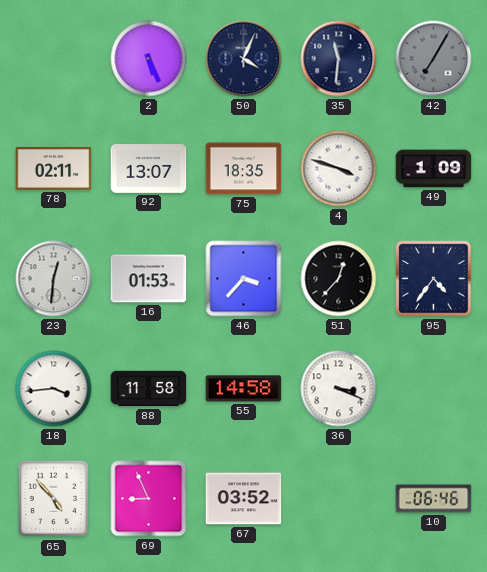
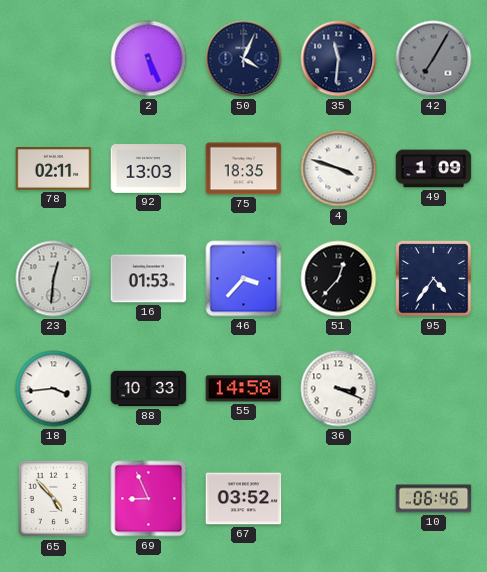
92: 13:07 -> 13:03 (149, 169)
88: 11:58 -> 10:33 (149, 389)
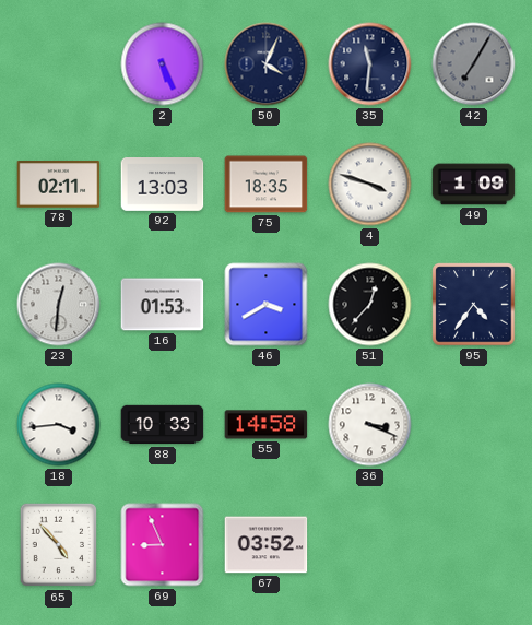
46: 3:37 -> 3:40 (267, 305)
10: 06:46 -> none (434, 499)
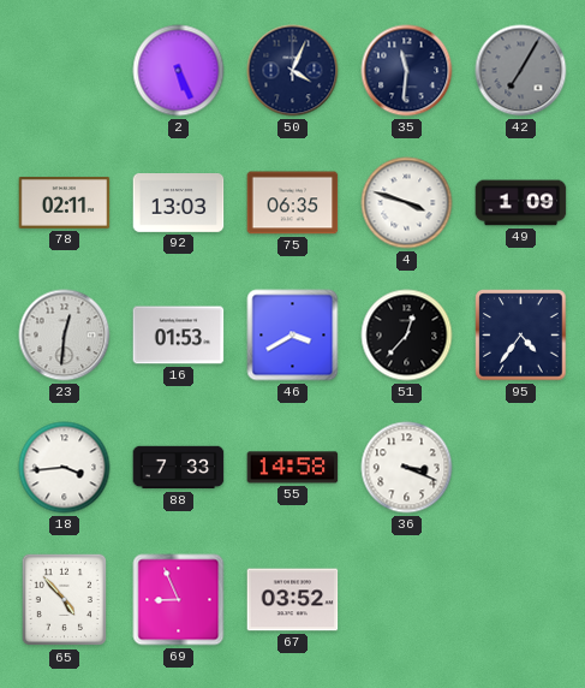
75: 18:35 -> 06:35 (293, 203)
88: 10:33 -> 7:33 (179, 468)
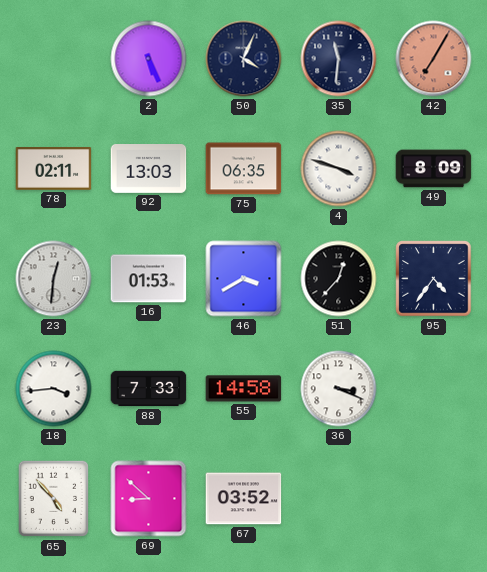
42 dial: grey -> salmon (434, 59)
49: 1:09 -> 8:09 (434, 169)
69: 8:56 -> 8:52 (149, 499)
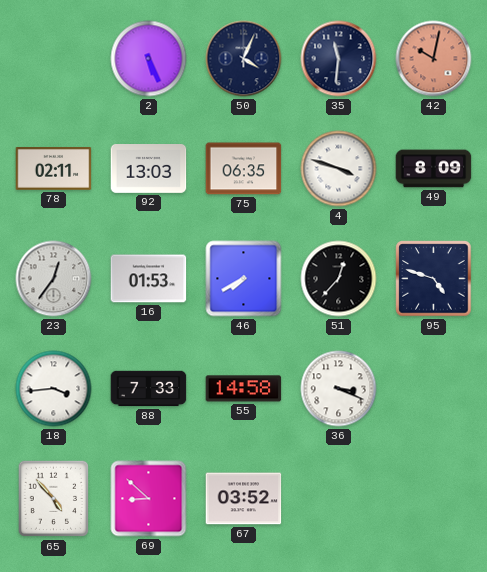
42: 7:05 -> 10:02 (434, 59)
23: 12:31 -> 12:36 (54, 279)
46: 3:40 -> 7:40 (244, 279)
95: 4:36 -> 4:48 (434, 279)
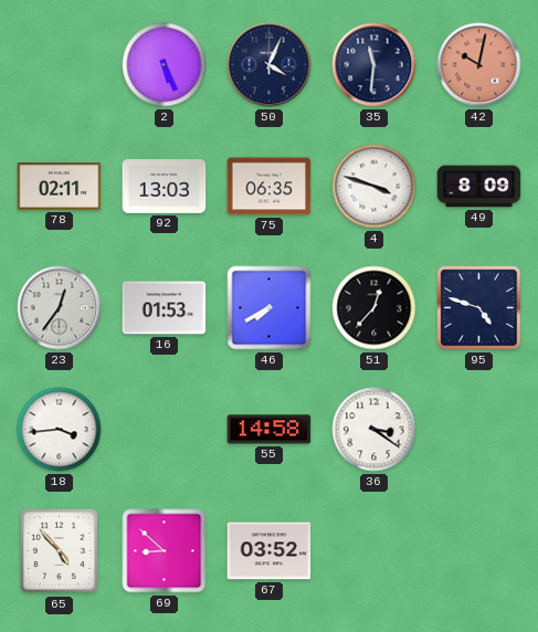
88: 7:33 -> none (149, 389)
36: 3:19 -> 3:21 (375, 430)
